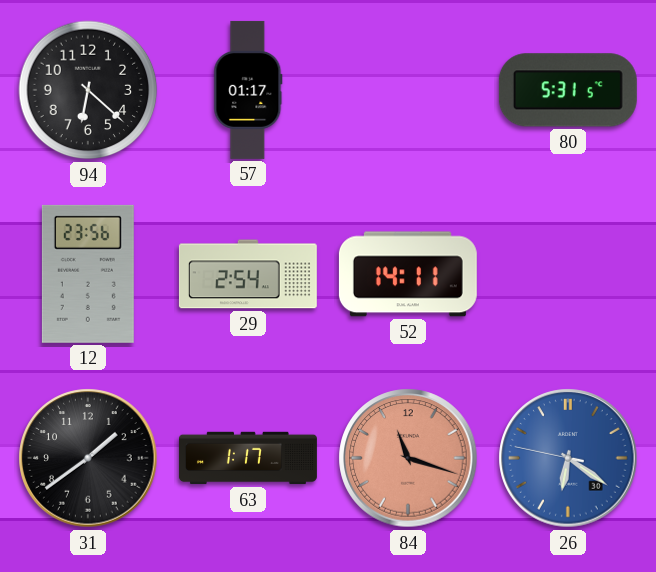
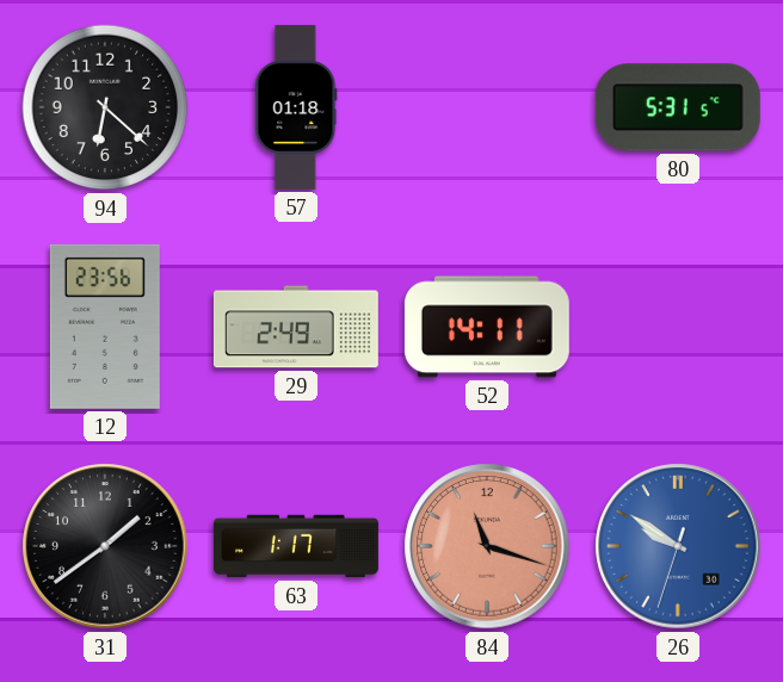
57: 01:17 -> 01:18 (296, 107)
29: 2:54 -> 2:49 (296, 327)
26: 6:20 -> 9:50 (678, 546)
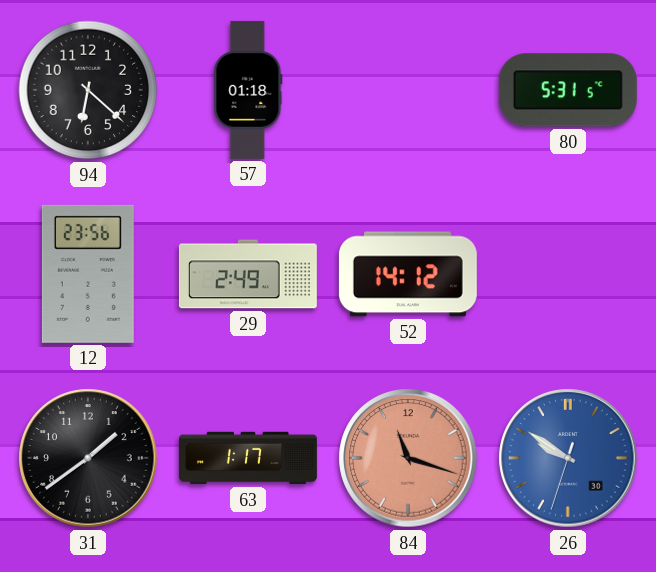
52: 14:11 -> 14:12 (408, 274)
